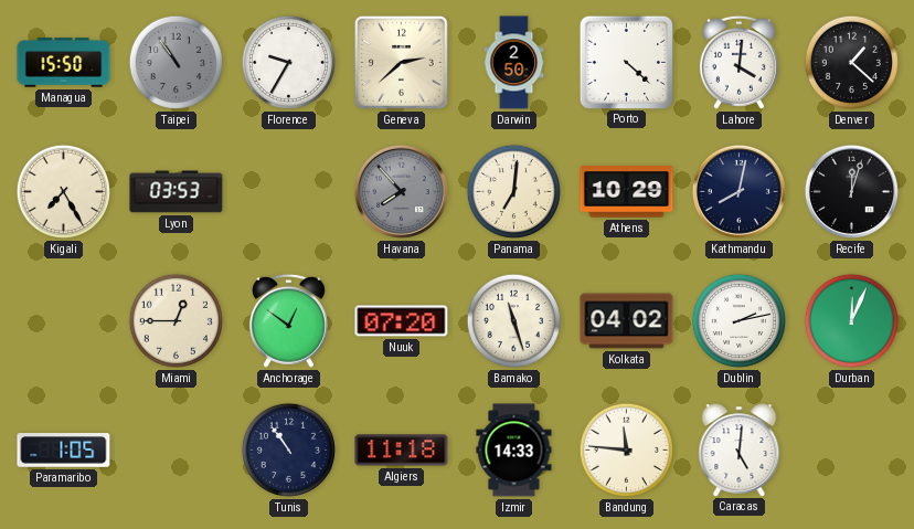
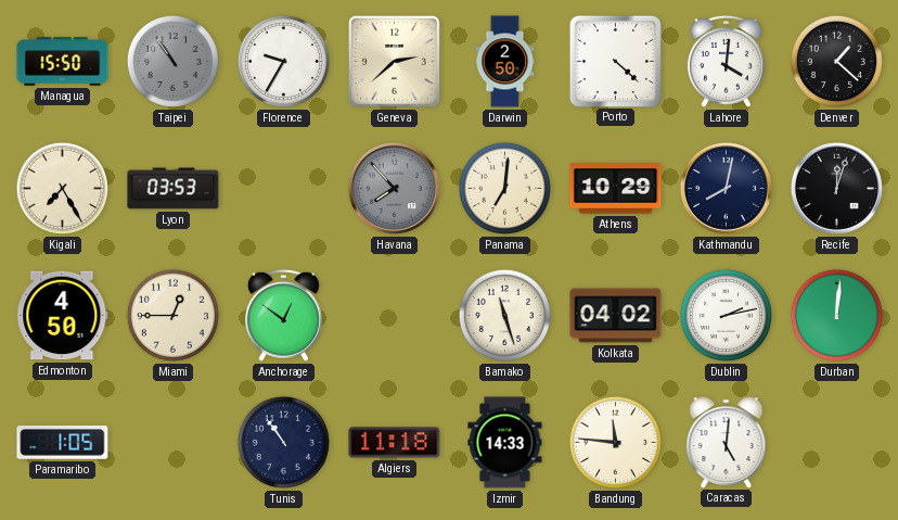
Edmonton: none -> 4:50 (63, 316)
Nuuk: 07:20 -> none (402, 321)
Durban: 12:04 -> 12:01 (836, 315)
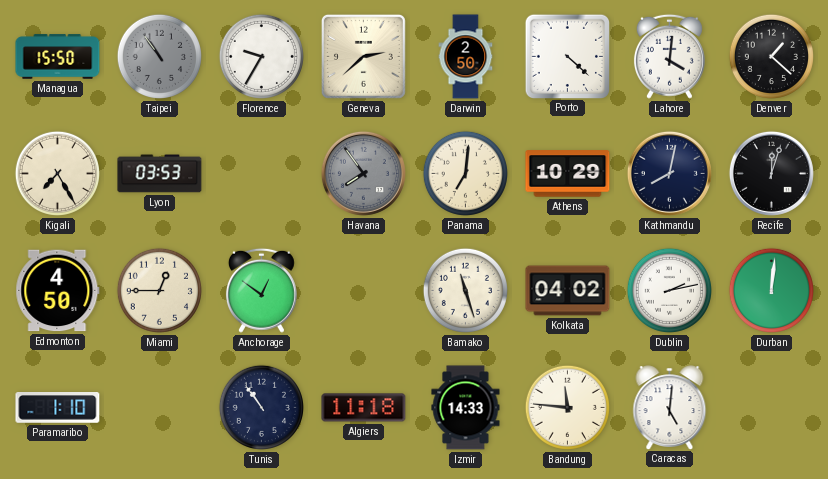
Havana: 7:53 -> 7:54 (363, 173)
Paramaribo: 1:05 -> 1:10 (58, 408)
